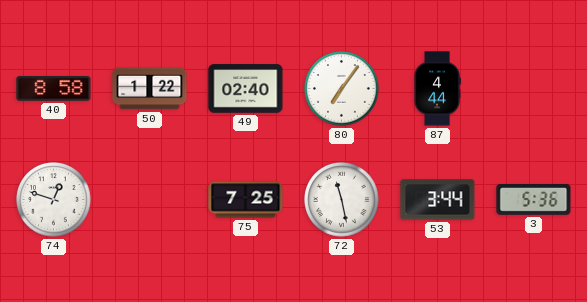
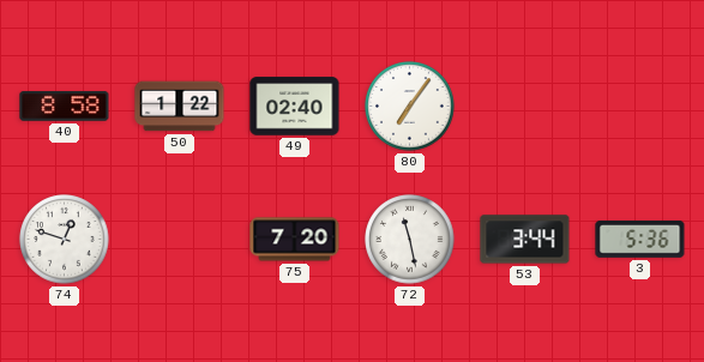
87: 4:44 -> none (437, 89)
75: 7:25 -> 7:20 (295, 240)
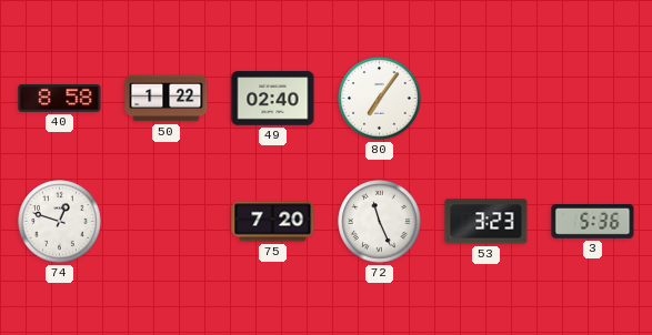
72: 11:28 -> 11:26 (380, 222)
53: 3:44 -> 3:23 (487, 222)
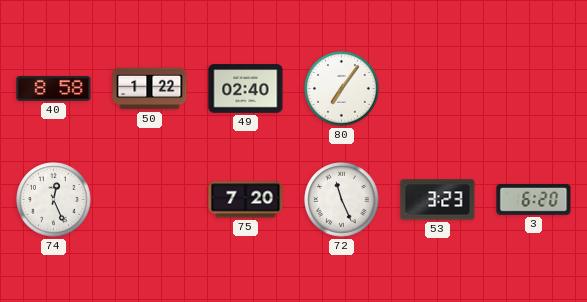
74: 12:48 -> 12:26 (54, 200)
3: 5:36 -> 6:20 (534, 199)
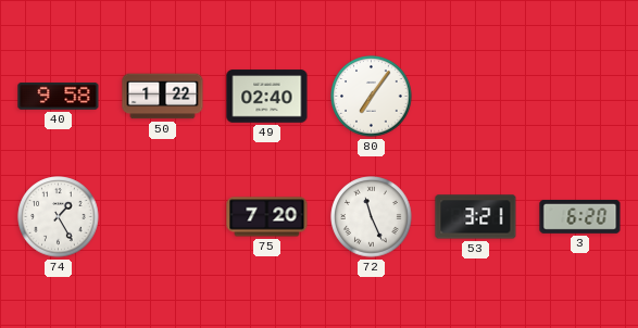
40: 8:58 -> 9:58 (59, 96)
74: 12:26 -> 1:25 (59, 217)
53: 3:23 -> 3:21 (476, 217)
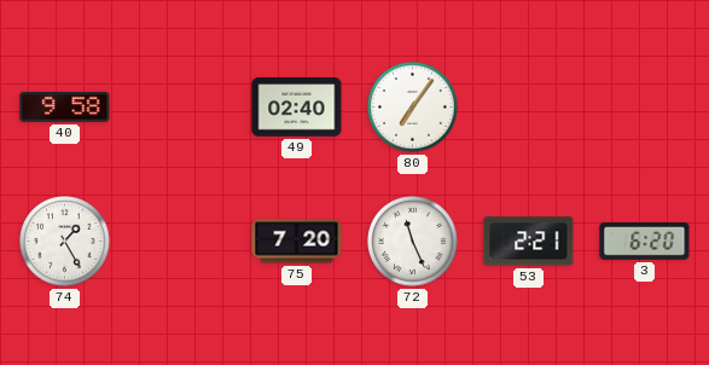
50: 1:22 -> none (163, 97)
53: 3:21 -> 2:21 (529, 242)
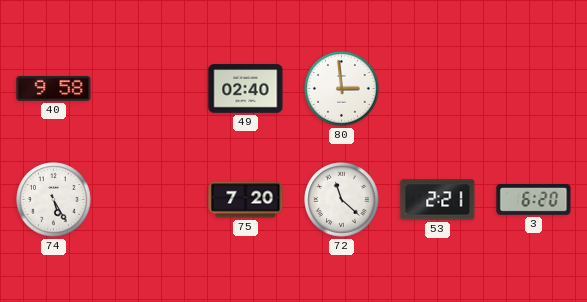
80: 7:06 -> 2:59 (342, 89)
74: 1:25 -> 5:25 (54, 200)
72: 11:26 -> 11:22 (342, 200)
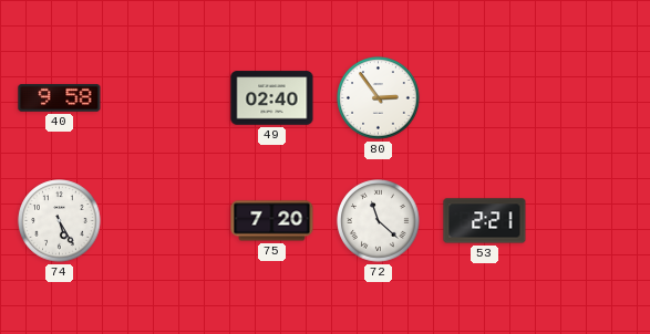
80: 2:59 -> 2:54 (379, 98)
3: 6:20 -> none (534, 199)
